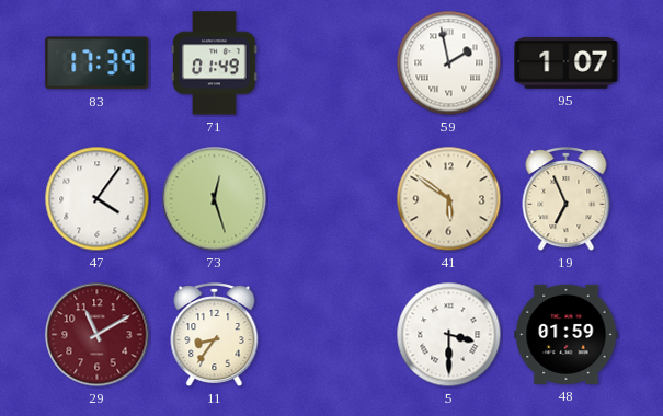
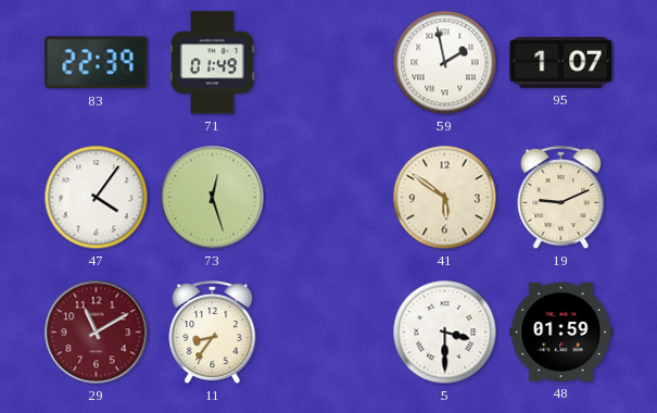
83: 17:39 -> 22:39 (97, 63)
19: 6:56 -> 9:11 (561, 198)
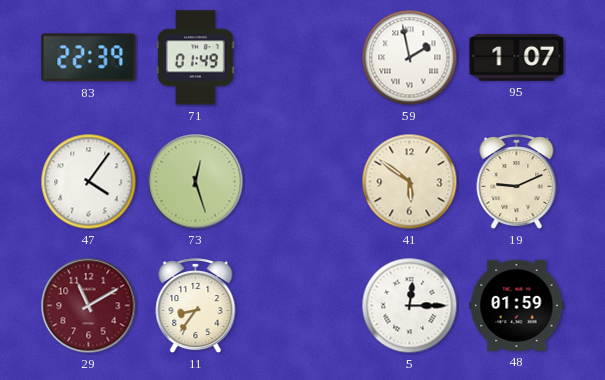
5: 3:30 -> 12:15 (410, 306)
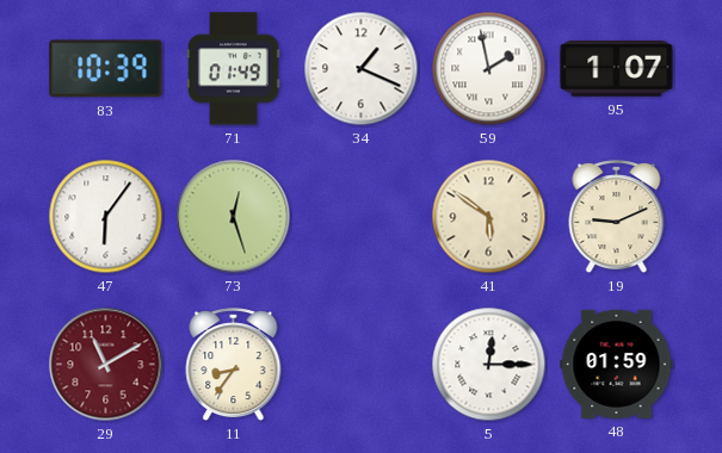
83: 22:39 -> 10:39 (106, 69)
34: none -> 1:19 (362, 69)
47: 4:06 -> 6:06 (106, 217)
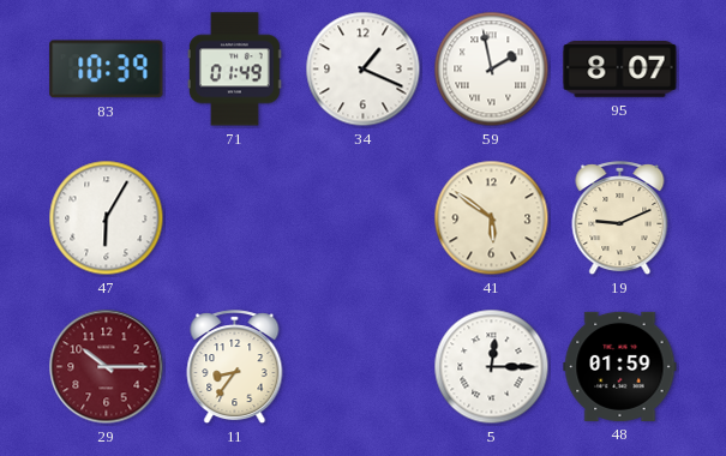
95: 1:07 -> 8:07 (620, 70)
47: 6:06 -> 6:05 (107, 218)
73: 12:27 -> none (234, 217)
29: 11:10 -> 10:15 (107, 367)
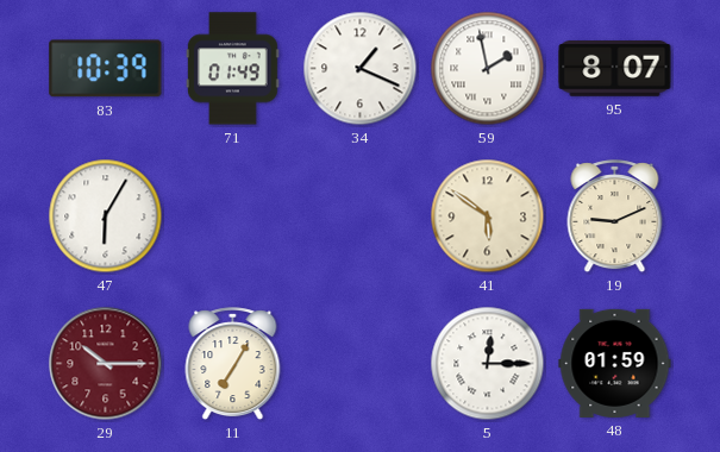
11: 8:36 -> 7:05 (233, 364)
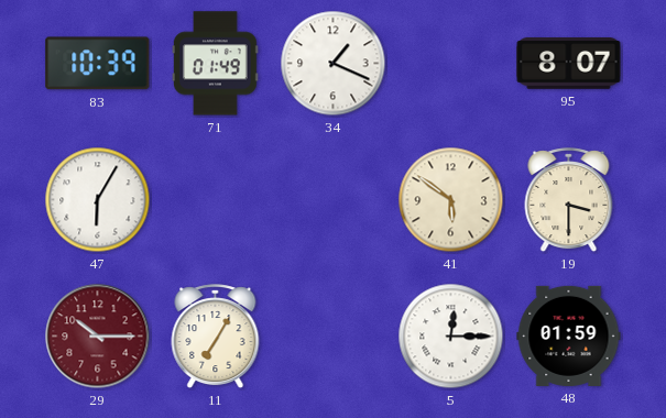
59: 1:58 -> none (488, 69)
19: 9:11 -> 3:30 (569, 200)
